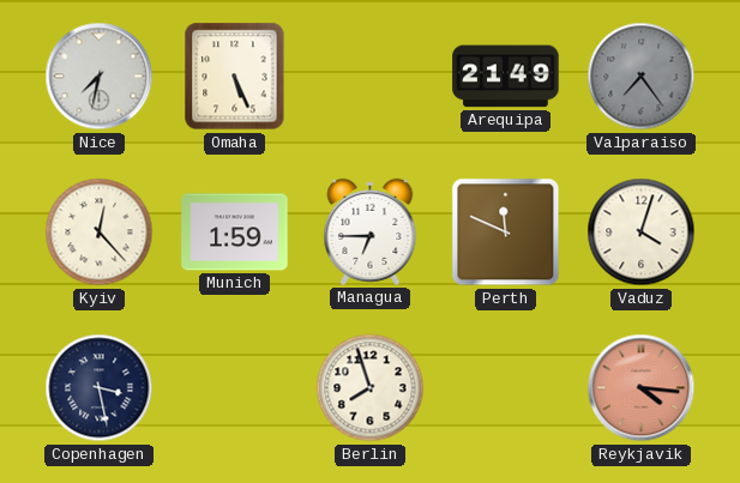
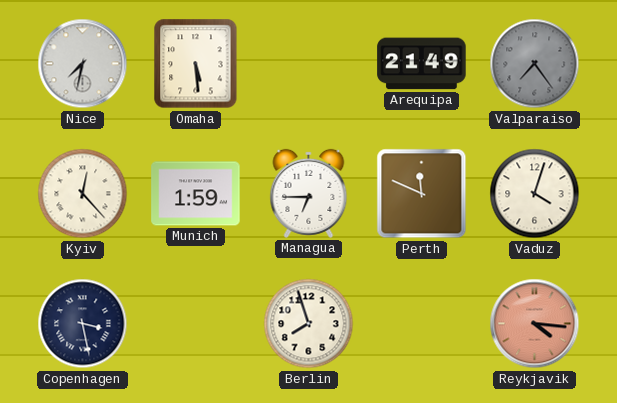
Omaha: 5:26 -> 5:29 (196, 64)
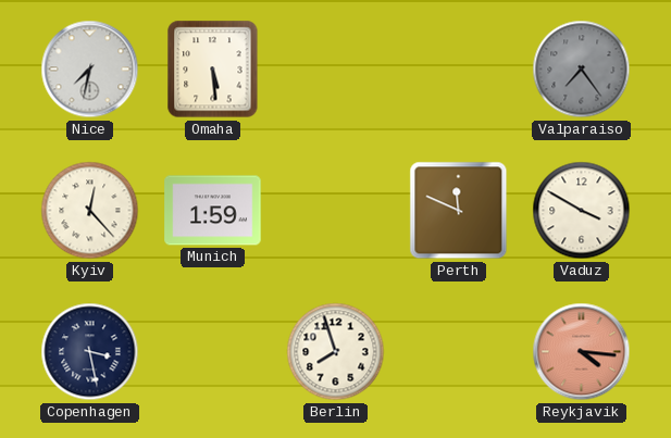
Arequipa: 21:49 -> none (422, 64)
Managua: 6:45 -> none (309, 193)
Vaduz: 4:03 -> 3:50 (582, 211)
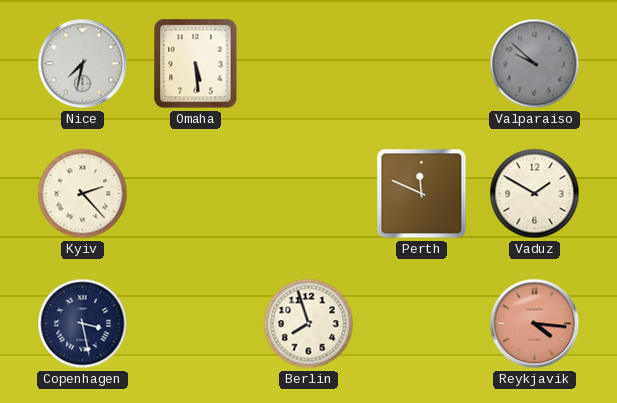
Valparaiso: 7:24 -> 9:52 (535, 64)
Kyiv: 12:23 -> 2:23 (83, 194)
Munich: 1:59 -> none (213, 211)
Vaduz: 3:50 -> 1:50 (535, 194)
